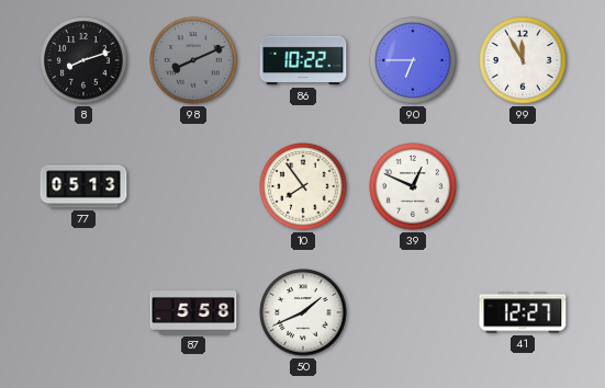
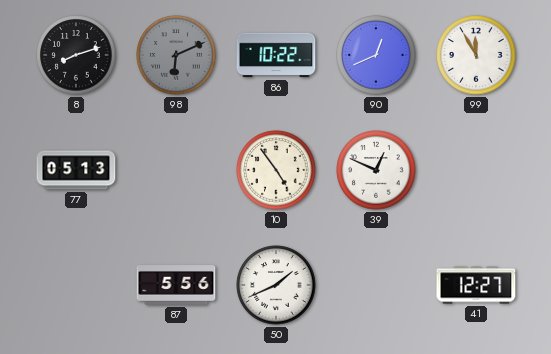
98: 8:11 -> 6:11 (176, 55)
90: 6:45 -> 12:41 (376, 55)
10: 7:54 -> 4:54 (276, 170)
87: 5:58 -> 5:56 (176, 285)
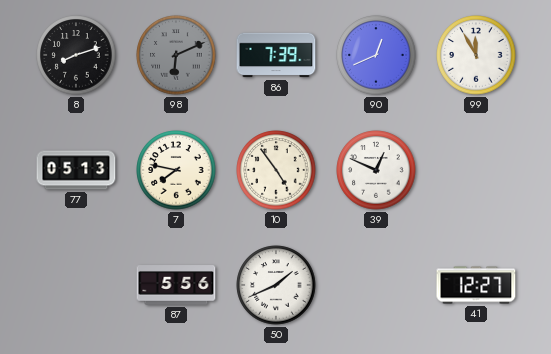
86: 10:22 -> 7:39 (276, 55)
7: none -> 7:47 (176, 170)
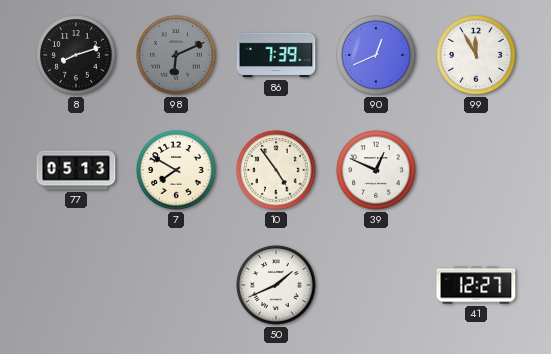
7: 7:47 -> 7:50 (176, 170)
87: 5:56 -> none (176, 285)
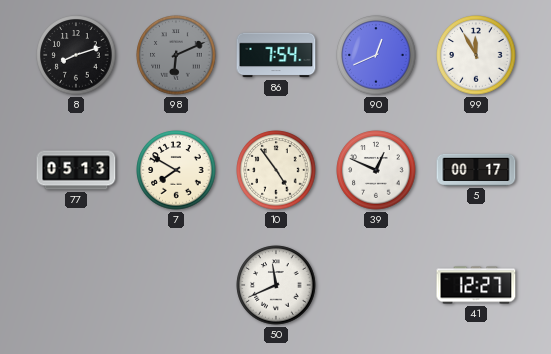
86: 7:39 -> 7:54 (276, 55)
5: none -> 00:17 (476, 170)
50: 1:41 -> 11:41 (276, 285)
